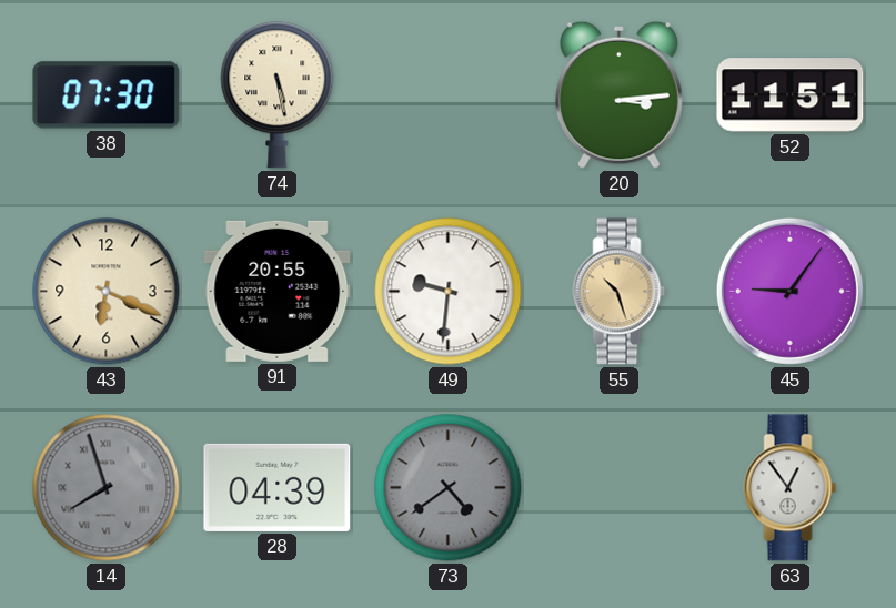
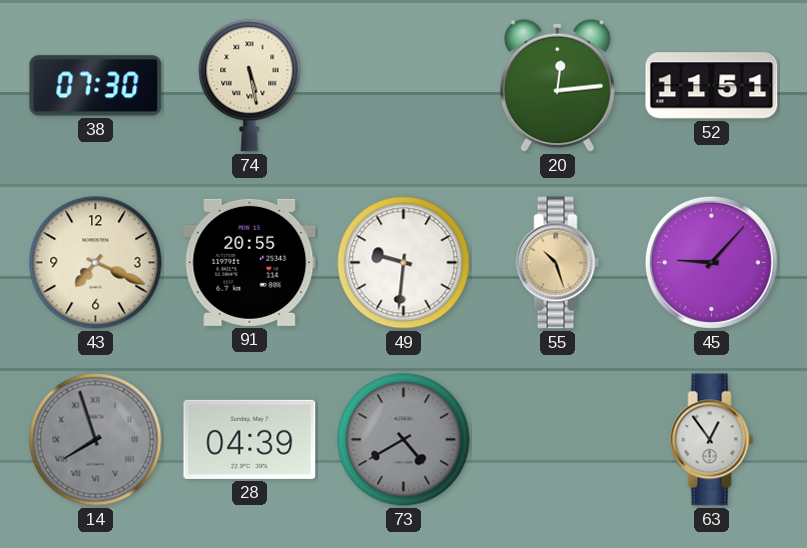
20: 3:14 -> 12:14 (557, 85)
43: 6:19 -> 7:19 (96, 263)
45: 9:06 -> 9:07 (711, 262)
73: 4:39 -> 4:40 (404, 440)
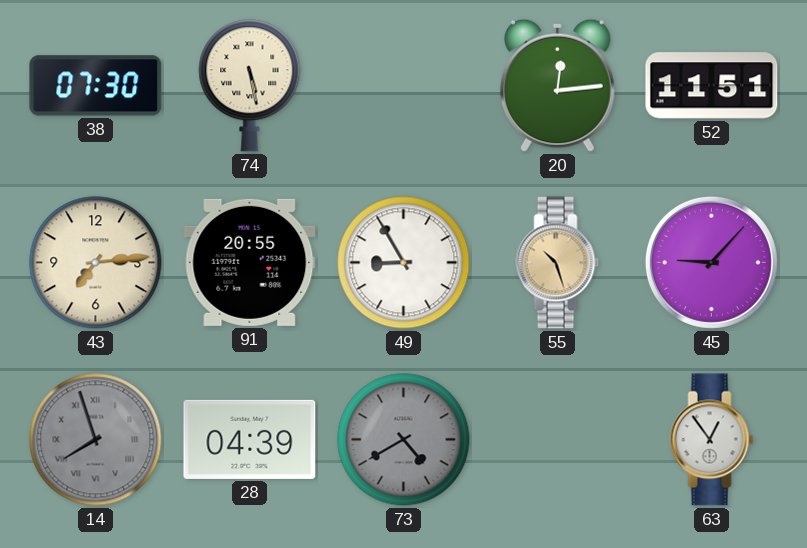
43: 7:19 -> 7:14 (96, 263)
49: 9:31 -> 8:55 (404, 263)
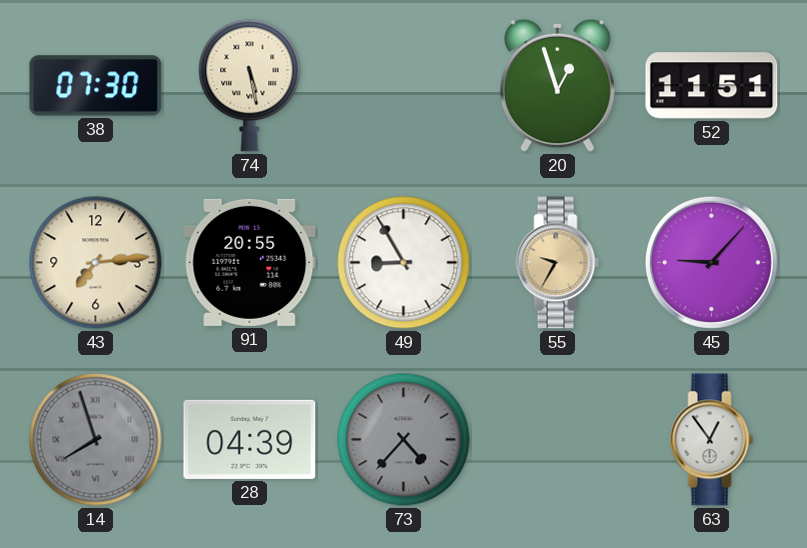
20: 12:14 -> 12:57 (557, 85)
55: 10:27 -> 9:35 (558, 263)
73: 4:40 -> 4:37 (404, 440)
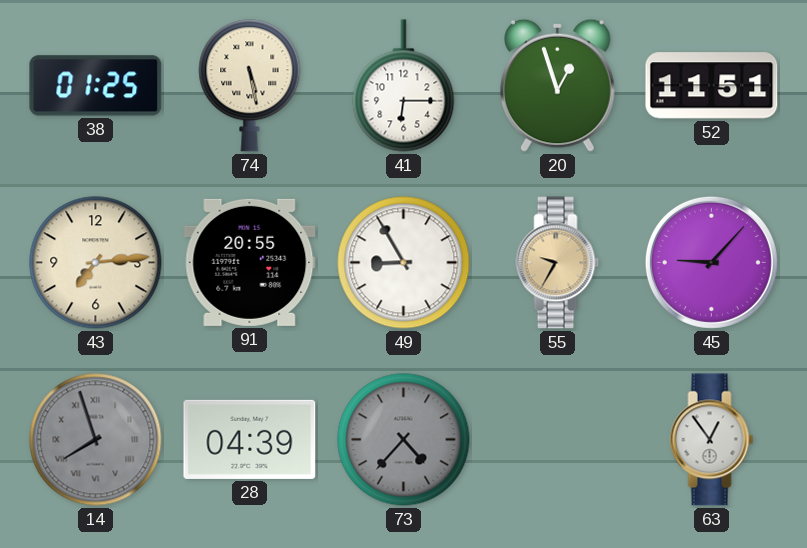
38: 07:30 -> 01:25 (96, 86)
41: none -> 6:15 (404, 86)
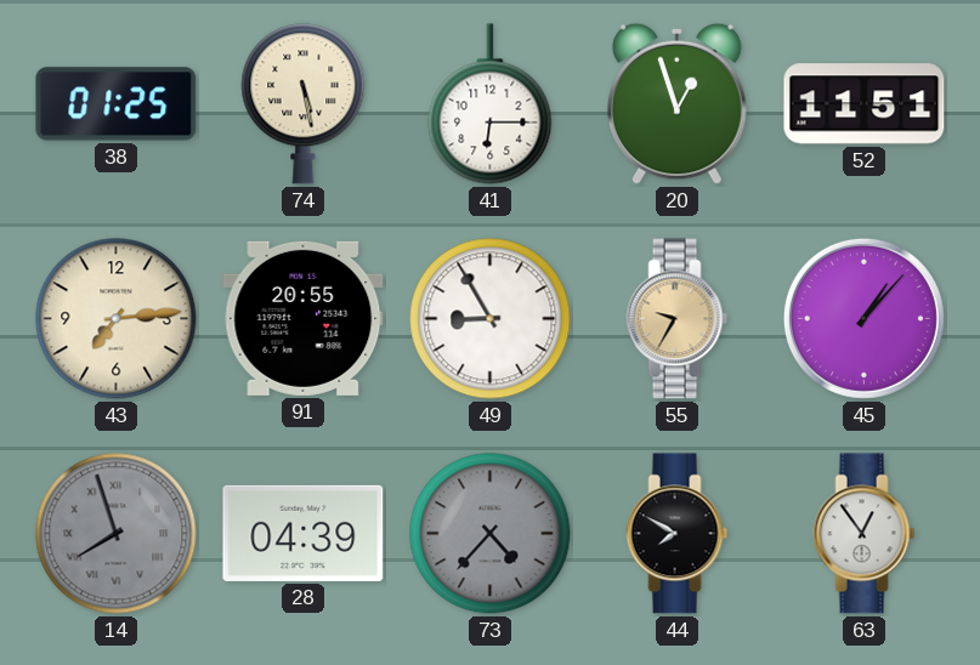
45: 9:07 -> 1:07 (863, 318)
44: none -> 7:50 (678, 534)
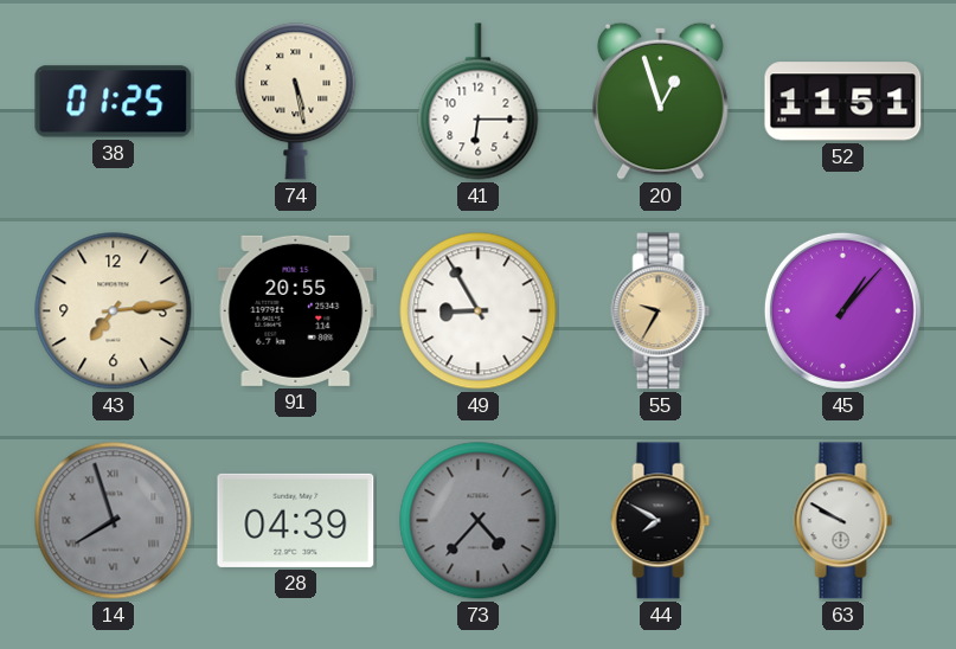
63: 12:54 -> 9:50 (843, 521)
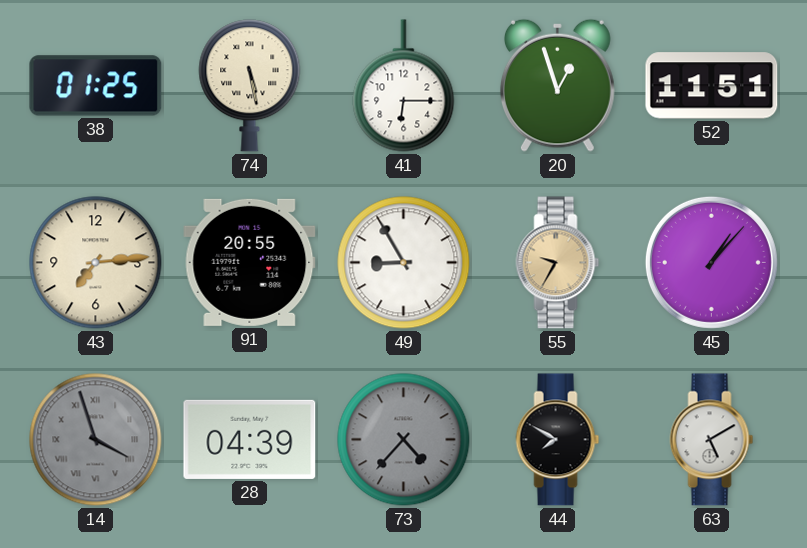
14: 7:57 -> 3:57 (96, 440)
63: 9:50 -> 5:10 (712, 440)
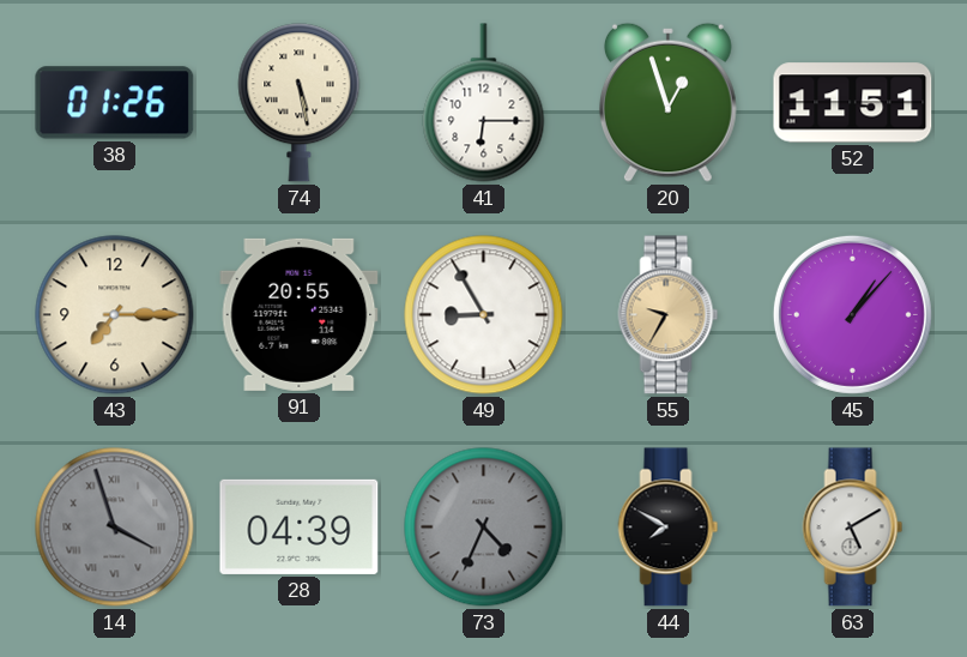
38: 01:25 -> 01:26 (115, 103)
43: 7:14 -> 7:15 (115, 315)
73: 4:37 -> 4:34 (484, 528)
